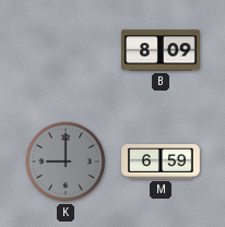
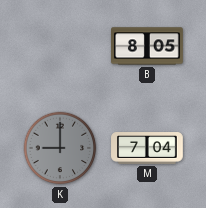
B: 8:09 -> 8:05 (148, 46)
M: 6:59 -> 7:04 (147, 148)
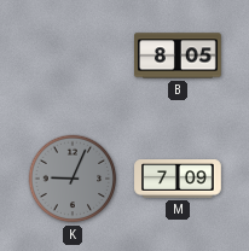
K: 9:00 -> 9:04 (73, 179)
M: 7:04 -> 7:09 (178, 179)
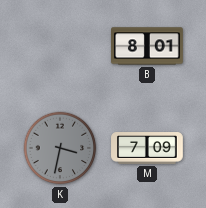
B: 8:05 -> 8:01 (148, 46)
K: 9:04 -> 3:32 (60, 148)
